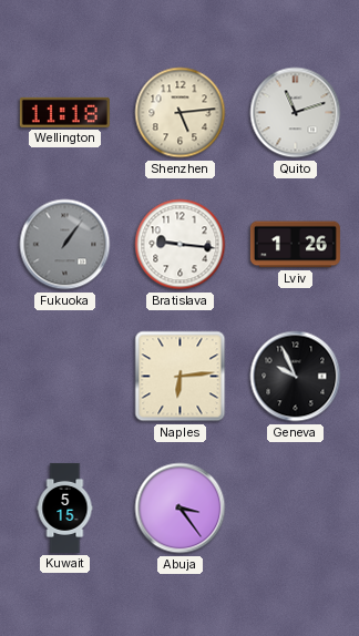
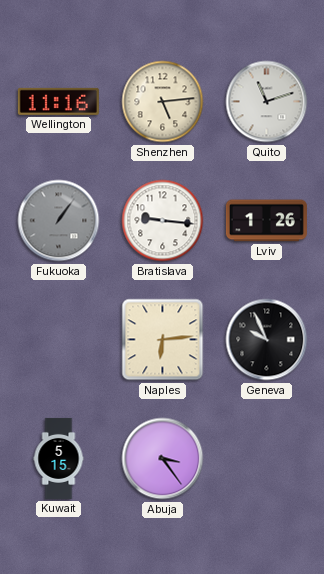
Wellington: 11:18 -> 11:16 (58, 101)
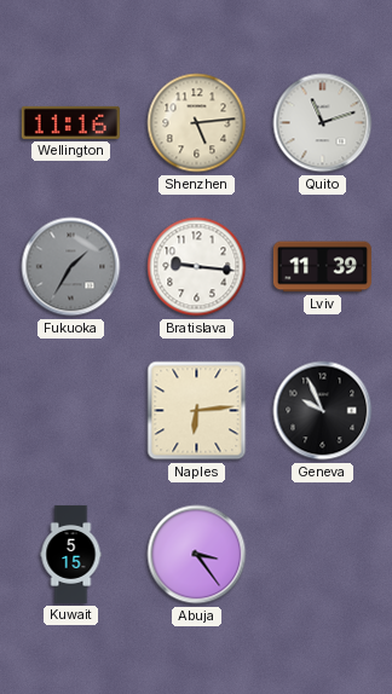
Fukuoka: 1:06 -> 1:35 (71, 267)
Lviv: 1:26 -> 11:39 (322, 267)
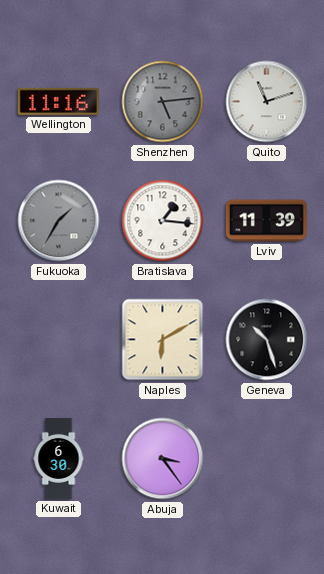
Shenzhen dial: cream -> grey (163, 102)
Bratislava: 9:16 -> 1:16 (163, 221)
Naples: 6:14 -> 6:10 (163, 340)
Geneva: 9:56 -> 10:27 (267, 340)
Kuwait: 5:15 -> 6:30 (59, 458)
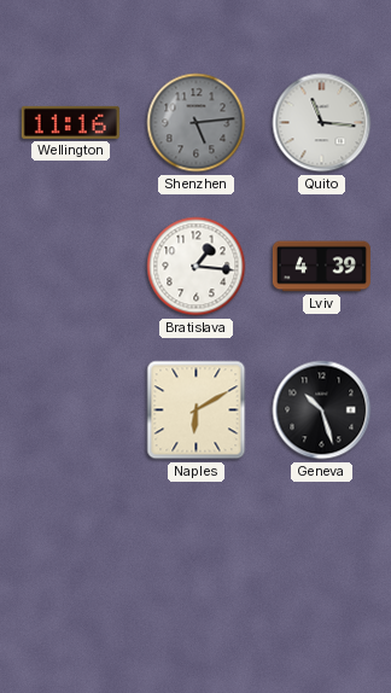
Quito: 11:12 -> 11:16 (322, 123)
Fukuoka: 1:35 -> none (59, 221)
Lviv: 11:39 -> 4:39 (321, 267)
Kuwait: 6:30 -> none (59, 458)
Abuja: 3:24 -> none (163, 459)
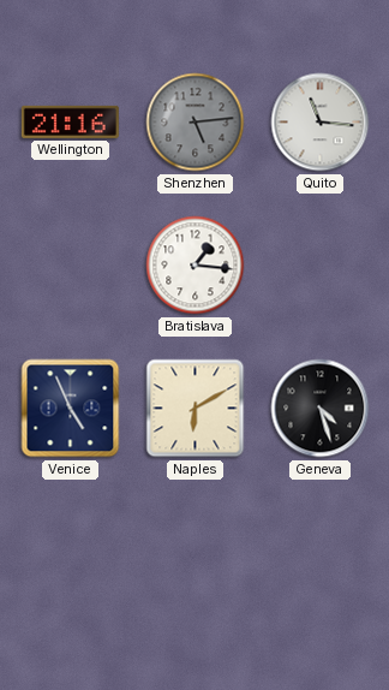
Wellington: 11:16 -> 21:16 (70, 121)
Lviv: 4:39 -> none (321, 267)
Venice: none -> 4:56 (71, 409)
Geneva: 10:27 -> 4:27 (321, 409)
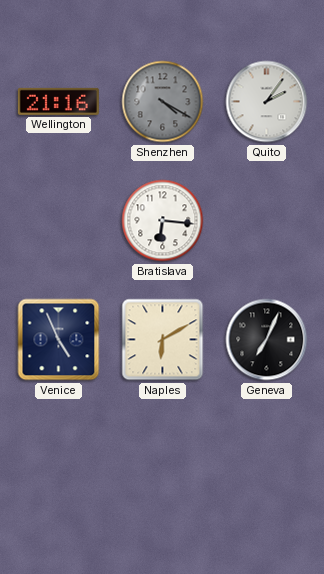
Shenzhen: 5:14 -> 4:20 (163, 102)
Quito: 11:16 -> 2:06 (267, 102)
Bratislava: 1:16 -> 6:16 (163, 221)
Geneva: 4:27 -> 7:04 (267, 340)
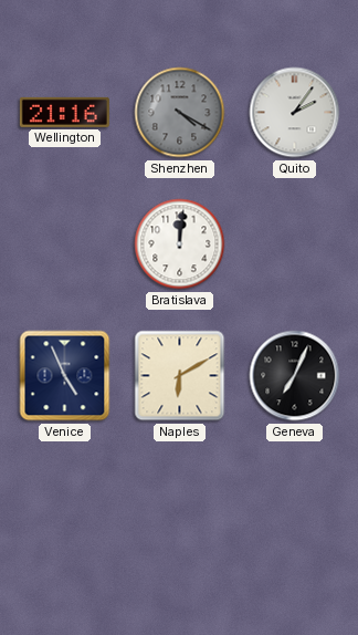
Bratislava: 6:16 -> 12:01 (180, 244)
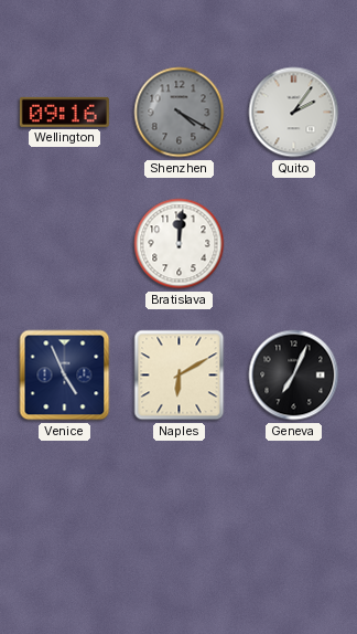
Wellington: 21:16 -> 09:16 (64, 112)
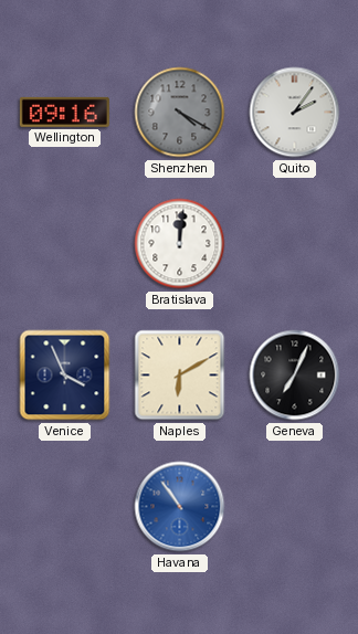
Venice: 4:56 -> 3:56 (65, 376)
Havana: none -> 10:54 (180, 507)
